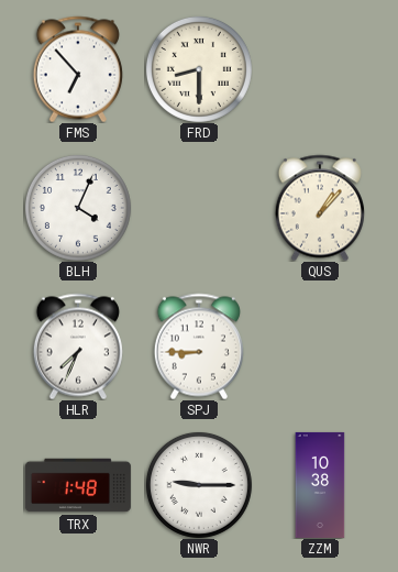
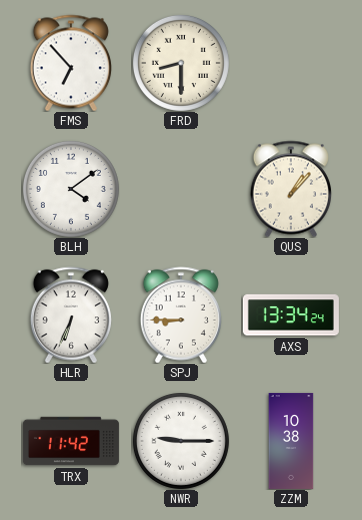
BLH: 4:04 -> 4:09 (71, 189)
HLR: 7:34 -> 6:34 (71, 315)
AXS: none -> 13:34 (291, 315)
TRX: 1:48 -> 11:42 (71, 441)
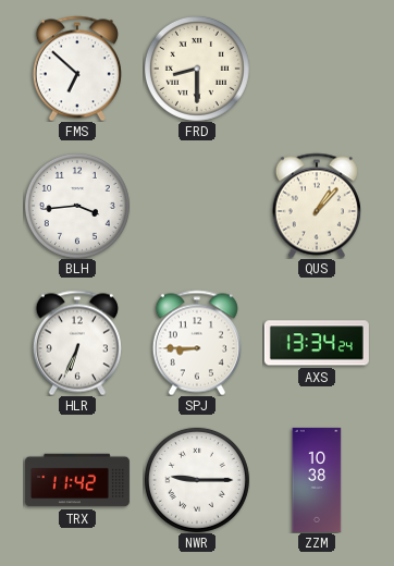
FMS: 6:53 -> 6:52 (77, 69)
BLH: 4:09 -> 3:44 (77, 206)
